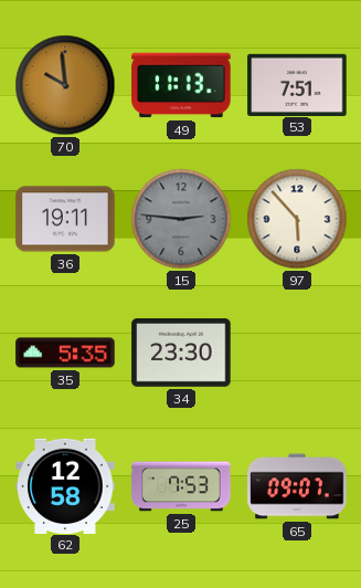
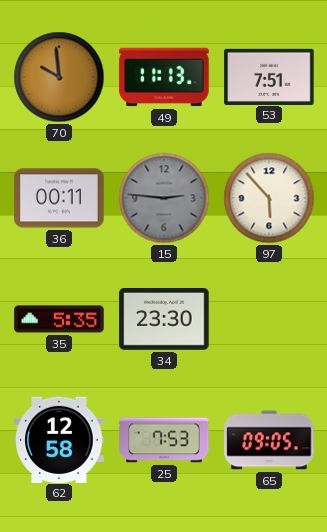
36: 19:11 -> 00:11 (59, 198)
65: 09:07 -> 09:05 (269, 440)
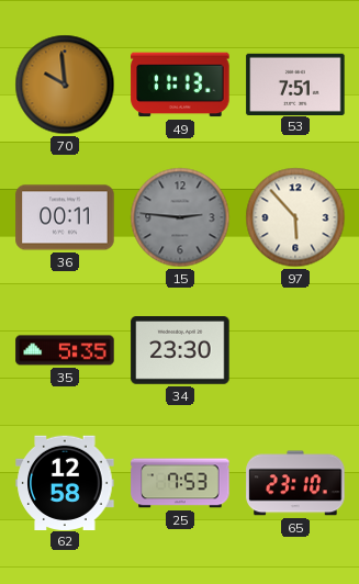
65: 09:05 -> 23:10 (295, 483)
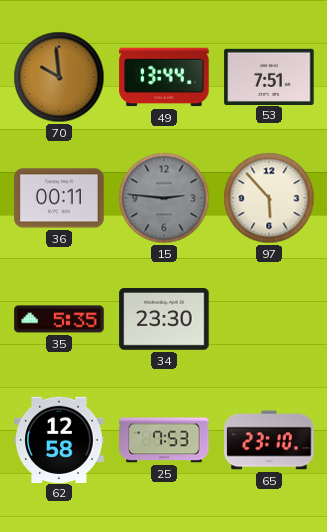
49: 11:13 -> 13:44 (164, 77)
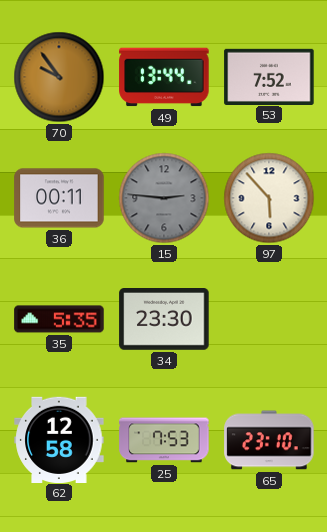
70: 9:59 -> 9:54 (59, 77)
53: 7:51 -> 7:52 (269, 76)
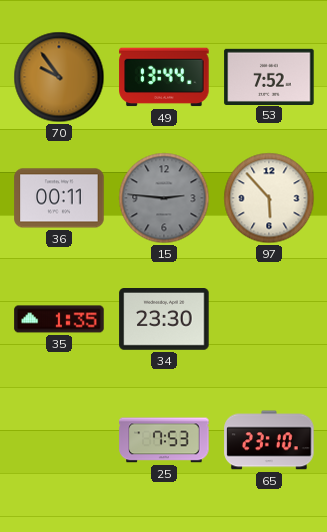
35: 5:35 -> 1:35 (59, 319)
62: 12:58 -> none (59, 439)
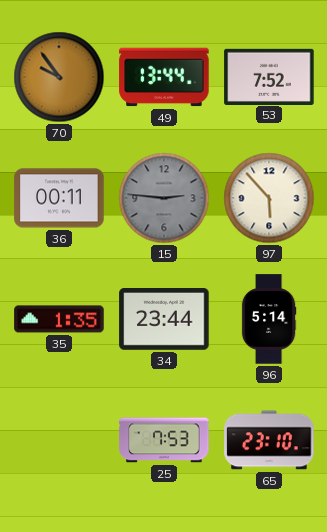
34: 23:30 -> 23:44 (164, 320)
96: none -> 5:14 (269, 319)
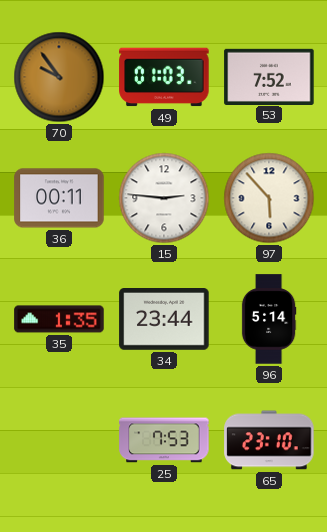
49: 13:44 -> 01:03 (164, 77)
15 dial: grey -> white (164, 198)
